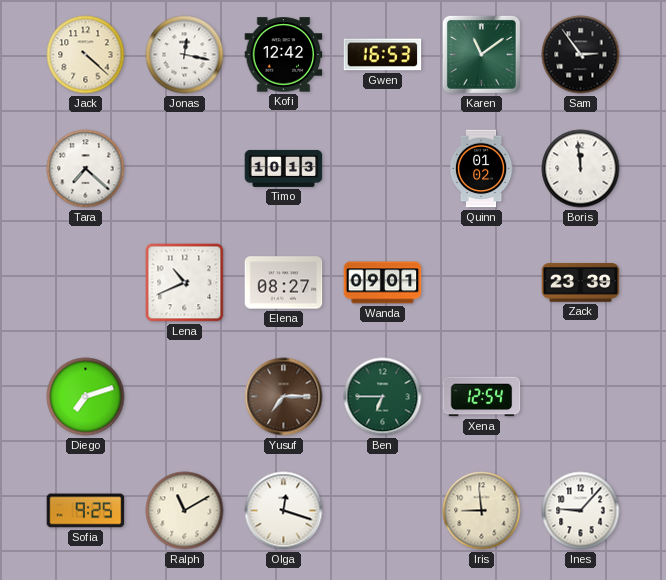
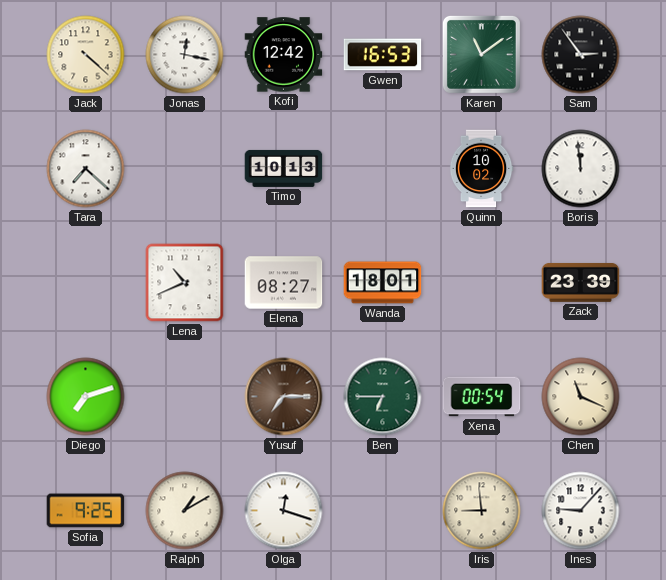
Quinn: 01:02 -> 10:02 (481, 169)
Wanda: 09:01 -> 18:01 (383, 283)
Xena: 12:54 -> 00:54 (482, 397)
Chen: none -> 11:19 (581, 397)
Ralph: 11:10 -> 1:10 (185, 511)
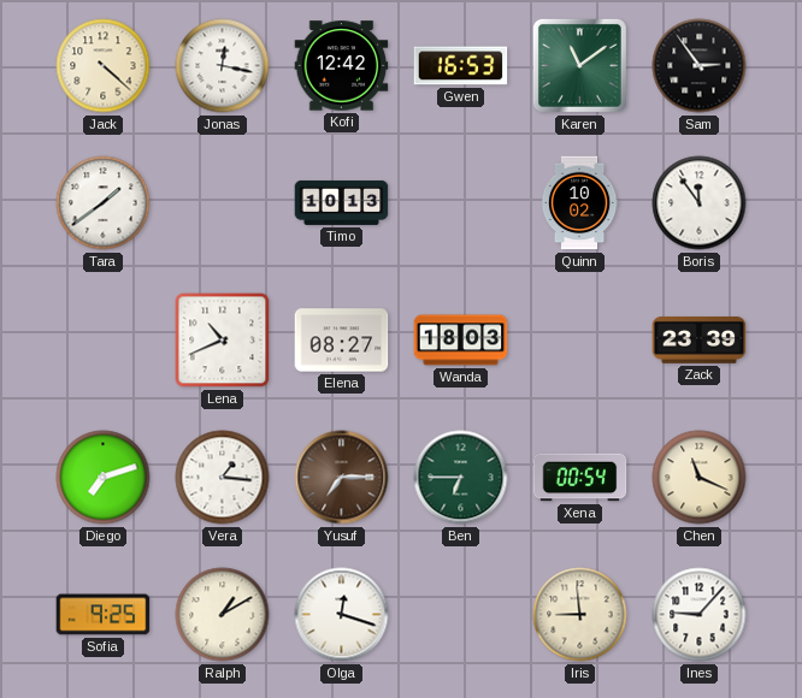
Tara: 7:22 -> 1:39 (104, 203)
Boris: 11:59 -> 11:54 (700, 203)
Wanda: 18:01 -> 18:03 (461, 341)
Vera: none -> 1:16 (223, 478)
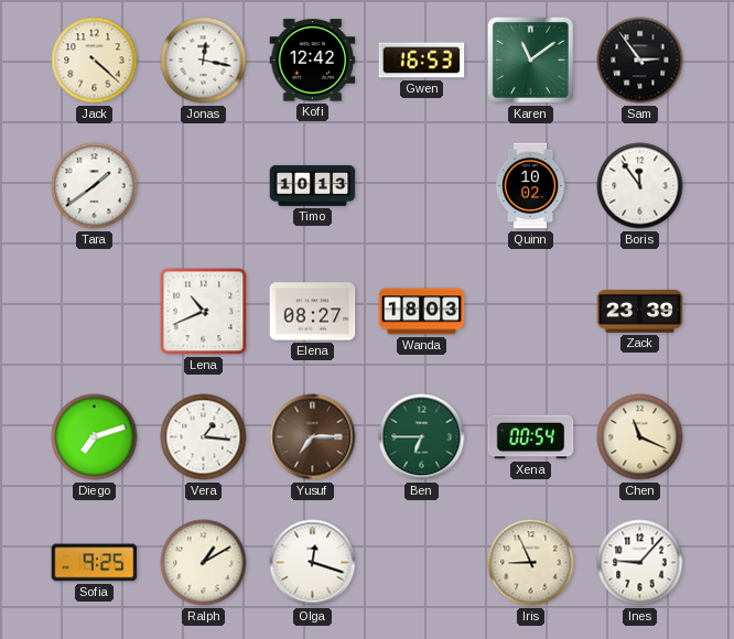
Iris: 8:59 -> 8:56 (531, 563)
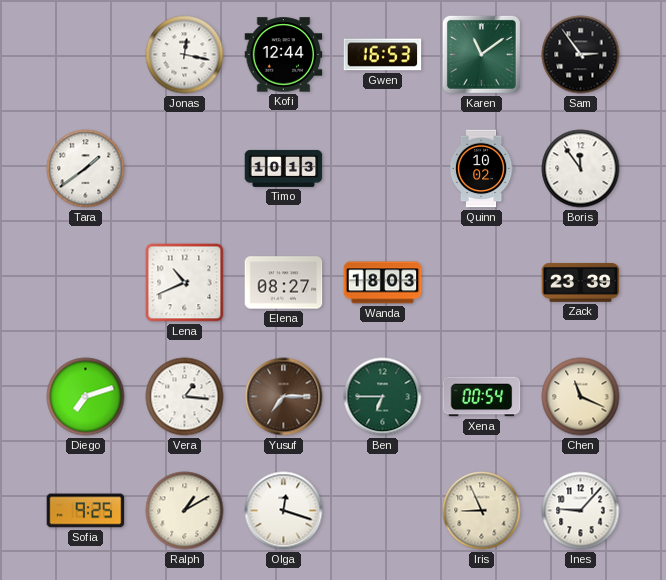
Jack: 4:22 -> none (95, 61)
Kofi: 12:42 -> 12:44 (284, 55)
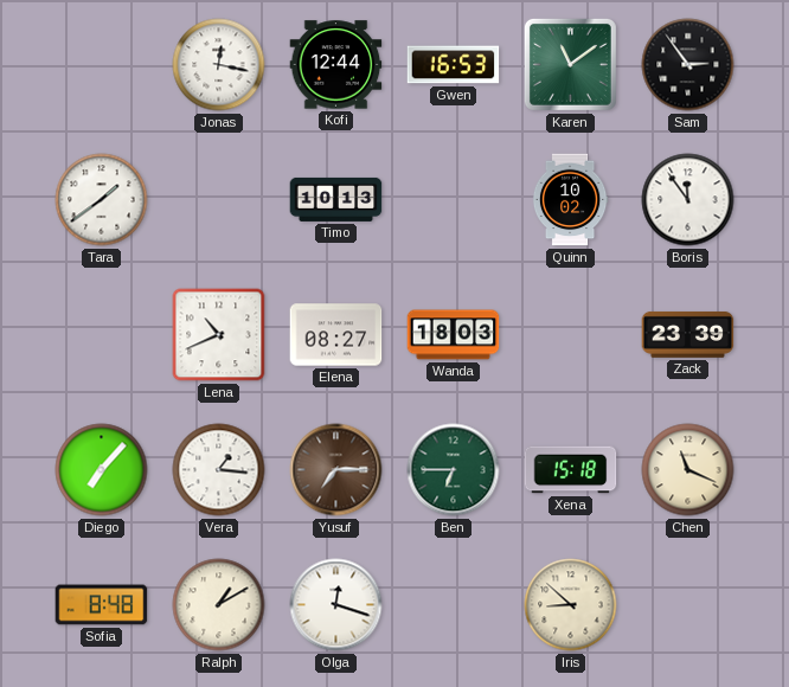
Diego: 7:12 -> 7:07 (102, 470)
Xena: 00:54 -> 15:18 (571, 470)
Sofia: 9:25 -> 8:48 (102, 605)
Iris: 8:56 -> 8:52 (571, 605)
Ines: 9:07 -> none (581, 511)
